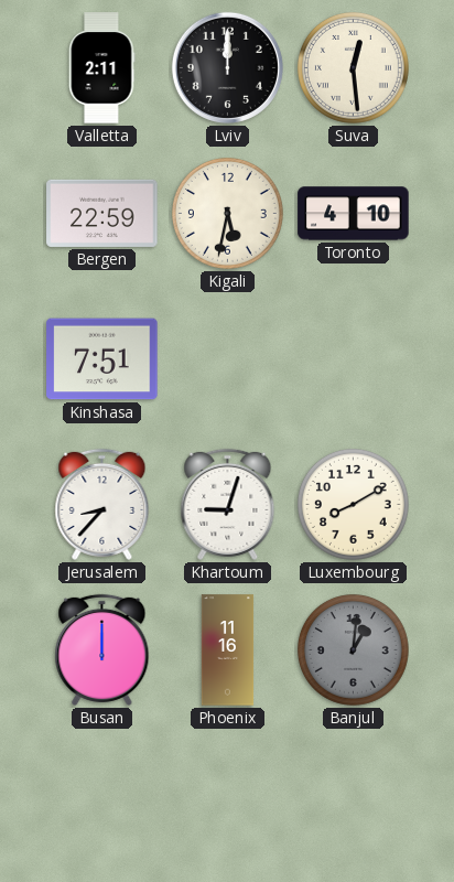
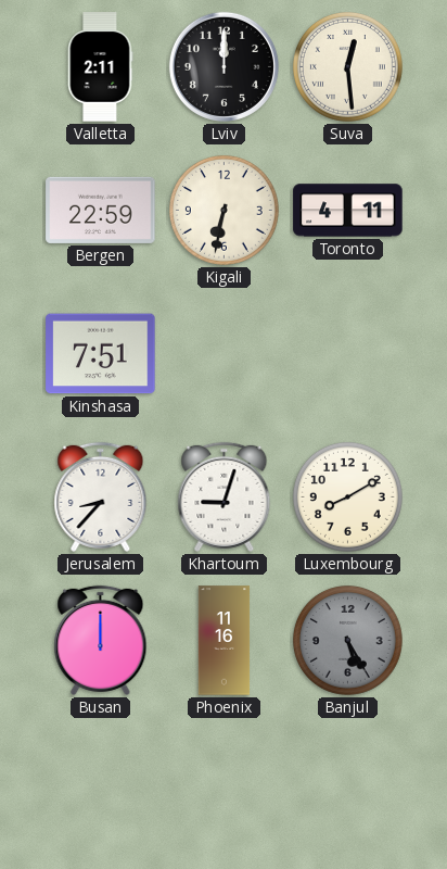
Kigali: 5:32 -> 6:32 (224, 210)
Toronto: 4:10 -> 4:11 (348, 211)
Banjul: 1:01 -> 5:25 (347, 640)
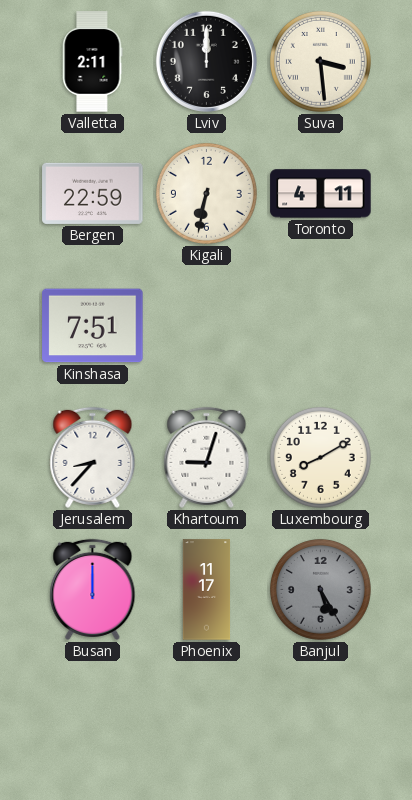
Suva: 12:29 -> 3:29 (320, 61)
Phoenix: 11:16 -> 11:17 (207, 590)
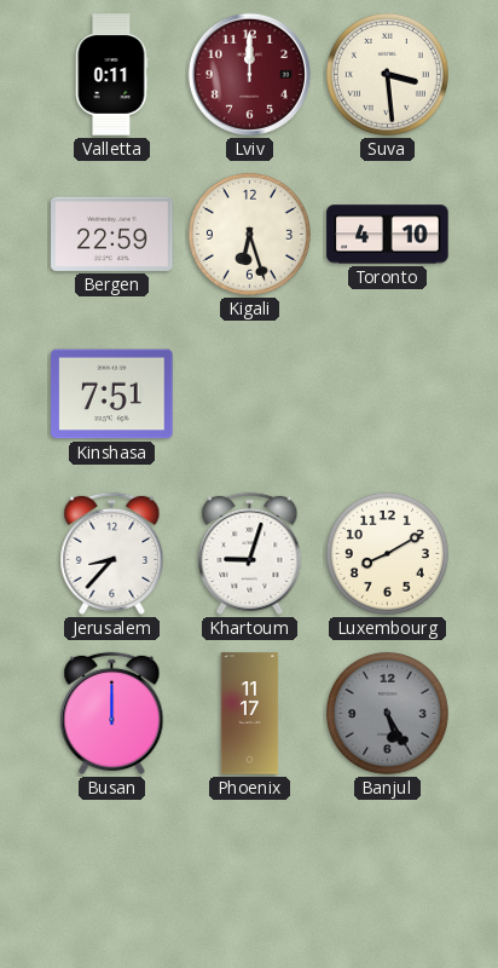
Valletta: 2:11 -> 0:11 (111, 75)
Lviv dial: black -> burgundy (249, 74)
Kigali: 6:32 -> 6:27 (249, 234)
Toronto: 4:11 -> 4:10 (388, 235)
